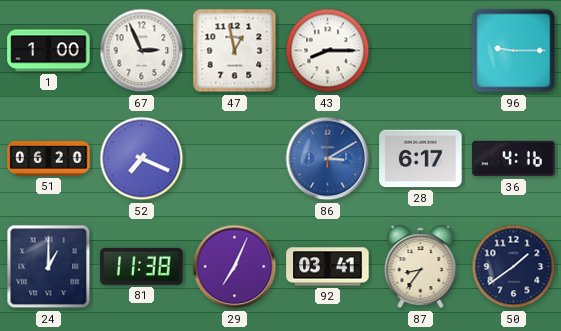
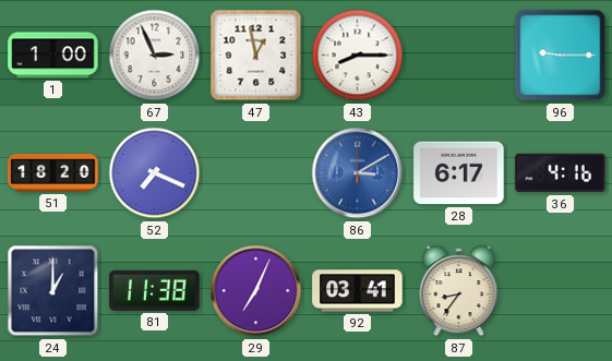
51: 06:20 -> 18:20 (53, 173)
50: 1:39 -> none (514, 267)
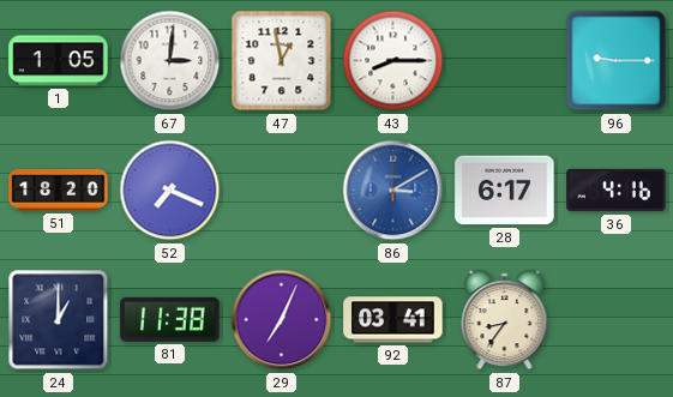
1: 1:00 -> 1:05 (59, 61)
67: 2:56 -> 3:01 (170, 61)
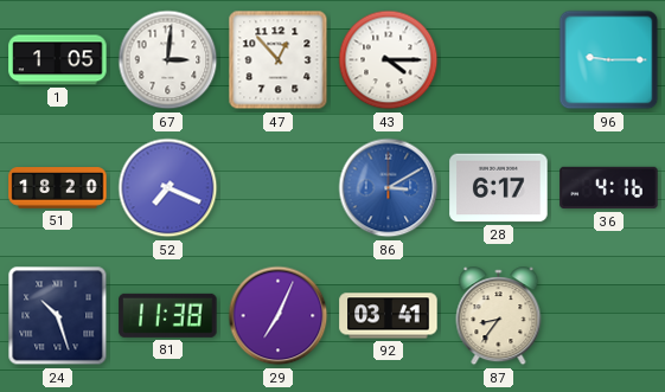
47: 12:58 -> 12:53 (279, 60)
43: 8:15 -> 4:15 (389, 60)
24: 1:00 -> 10:27 (58, 316)
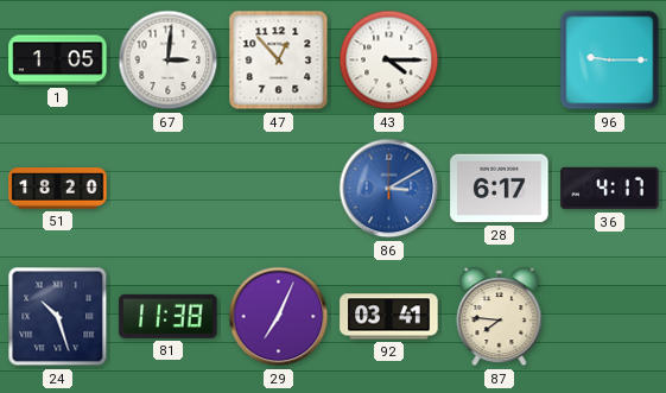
52: 7:19 -> none (168, 188)
36: 4:16 -> 4:17 (610, 189)
87: 8:36 -> 7:46 (500, 317)
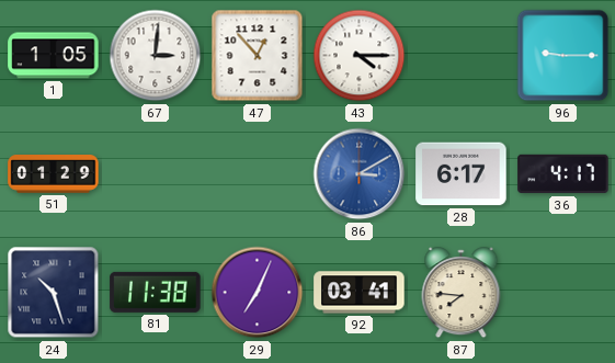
51: 18:20 -> 01:29 (54, 174)
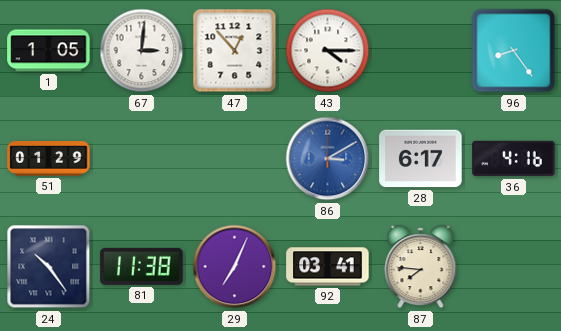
96: 9:15 -> 8:24 (514, 51)
36: 4:17 -> 4:16 (514, 159)
24: 10:27 -> 10:24 (49, 267)
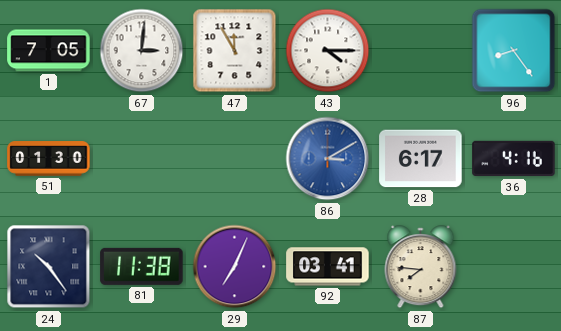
1: 1:05 -> 7:05 (49, 51)
47: 12:53 -> 11:55 (235, 51)
51: 01:29 -> 01:30 (49, 159)
